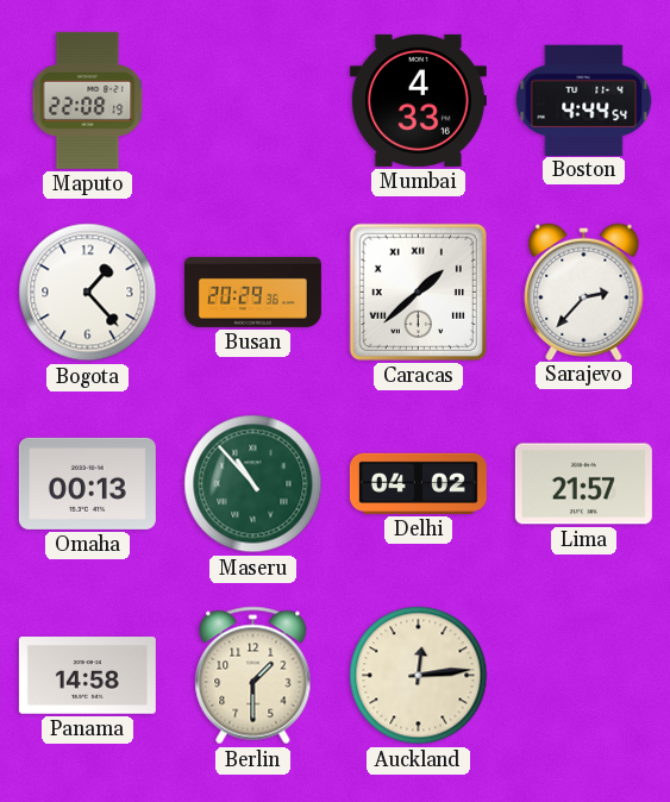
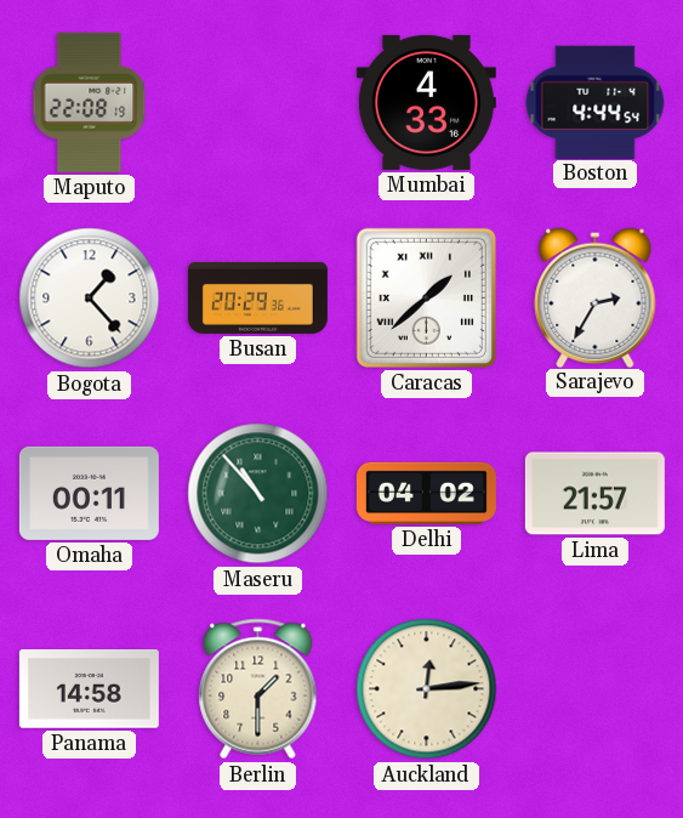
Sarajevo: 2:37 -> 2:35 (596, 297)
Omaha: 00:13 -> 00:11 (89, 493)
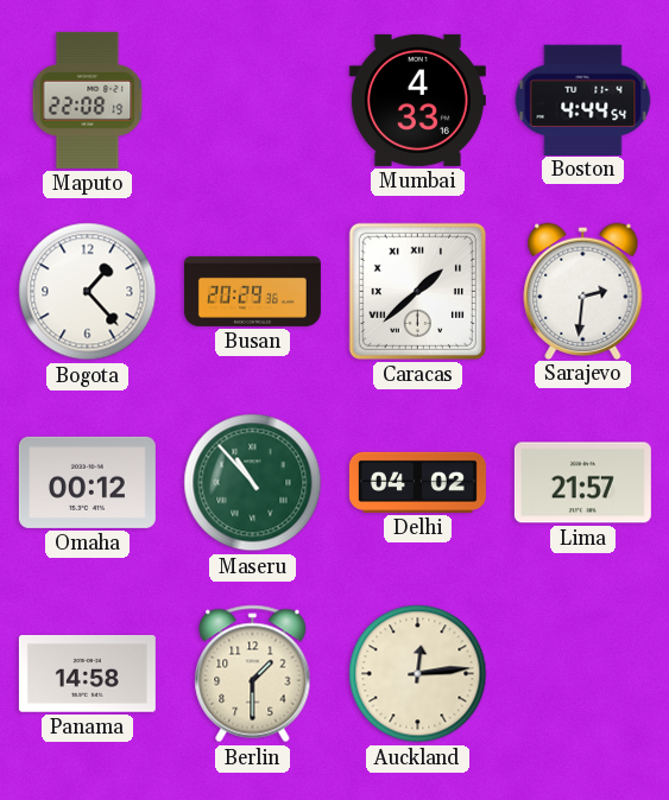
Sarajevo: 2:35 -> 2:31 (583, 291)
Omaha: 00:11 -> 00:12 (87, 482)
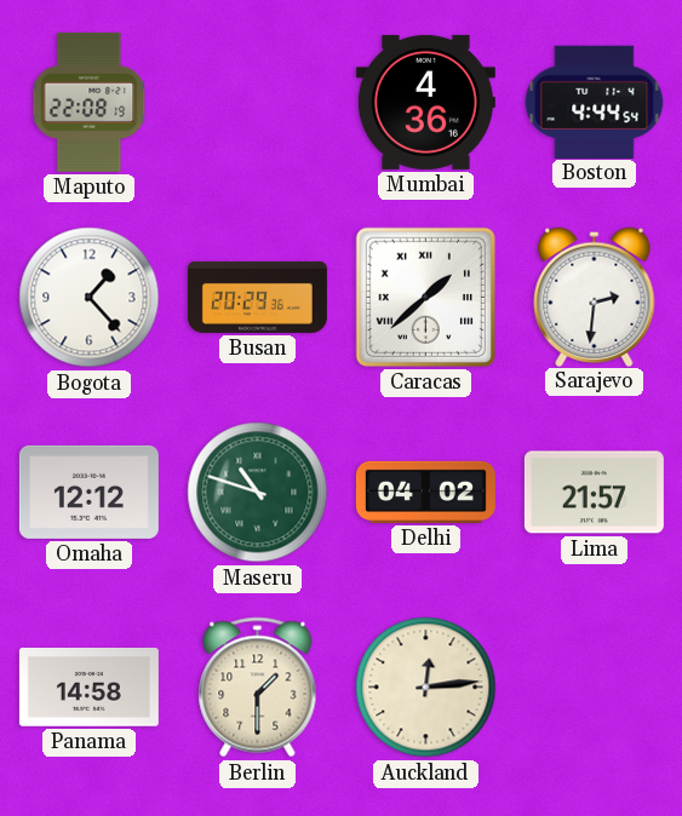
Mumbai: 4:33 -> 4:36 (425, 102)
Omaha: 00:12 -> 12:12 (88, 492)
Maseru: 10:53 -> 10:48 (258, 493)
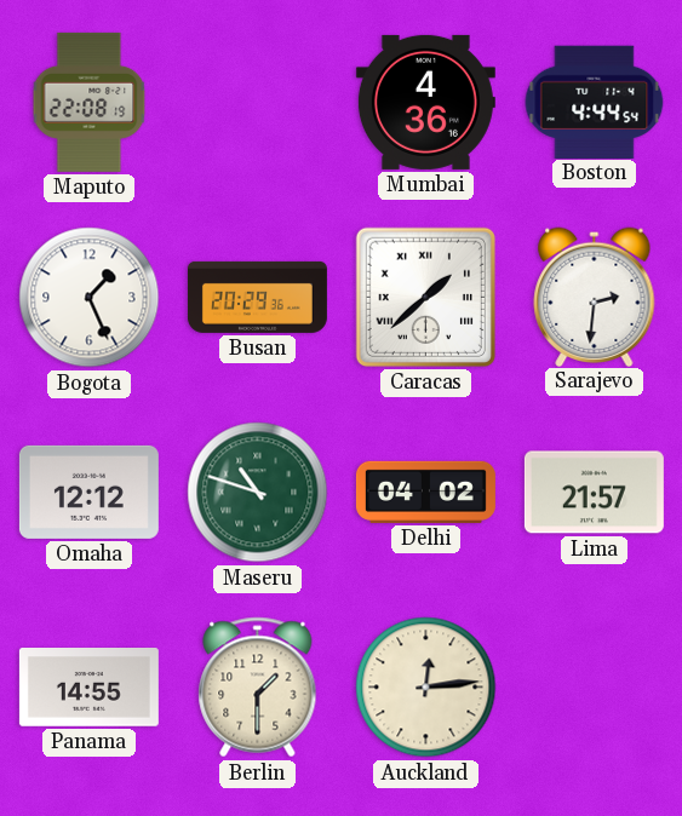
Bogota: 1:23 -> 1:26 (90, 298)
Panama: 14:58 -> 14:55 (88, 688)
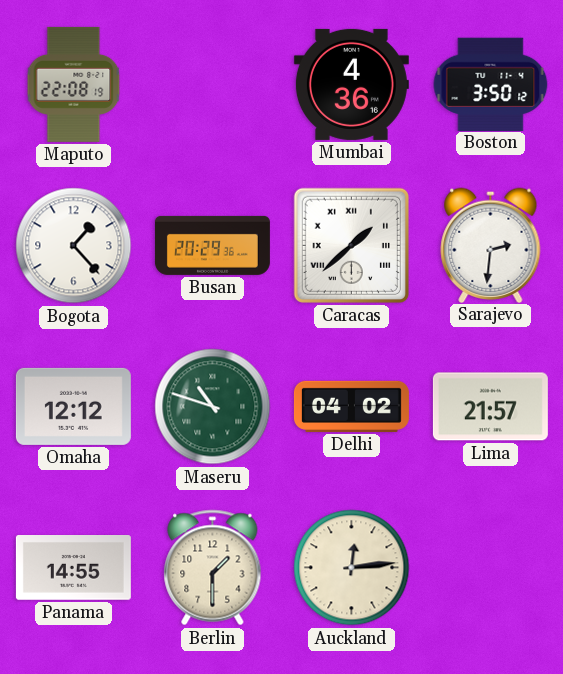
Boston: 4:44 -> 3:50 (491, 84)
Bogota: 1:26 -> 1:23 (74, 246)
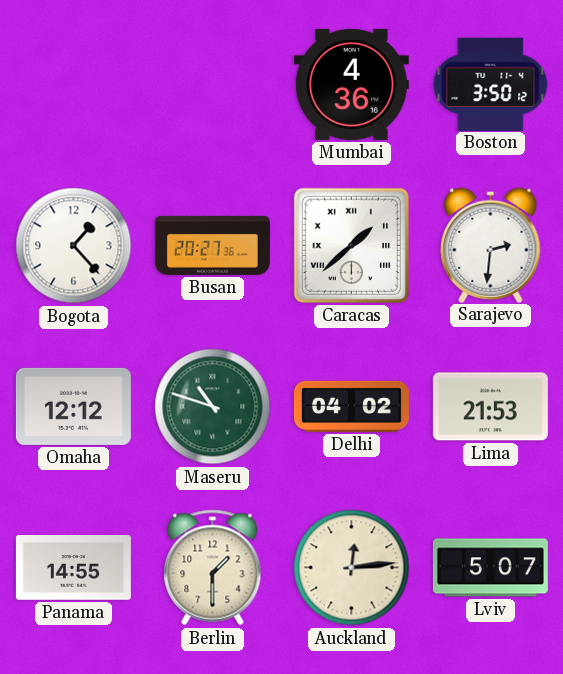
Maputo: 22:08 -> none (74, 84)
Busan: 20:29 -> 20:27 (212, 245)
Lima: 21:57 -> 21:53 (490, 407)
Lviv: none -> 5:07 (490, 568)
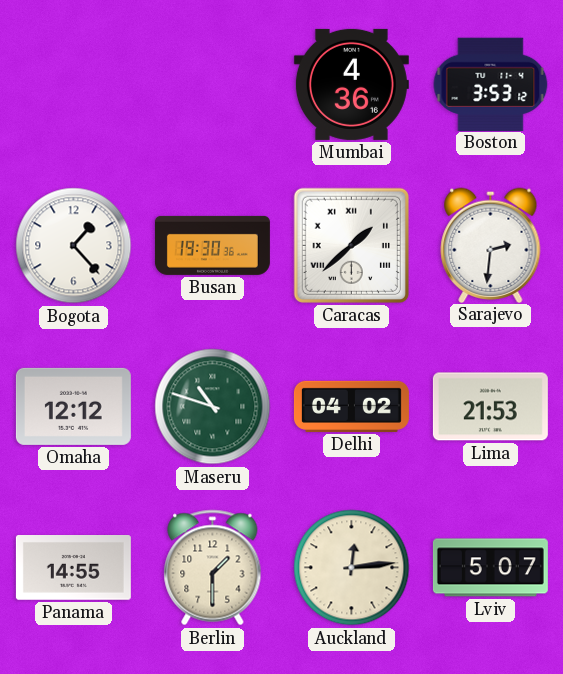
Boston: 3:50 -> 3:53 (491, 84)
Busan: 20:27 -> 19:30 (212, 245)
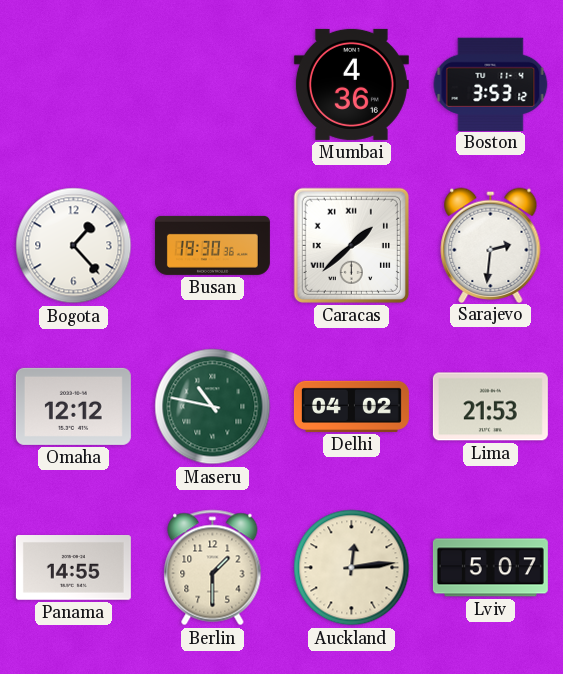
Maseru: 10:48 -> 10:47 (213, 407)
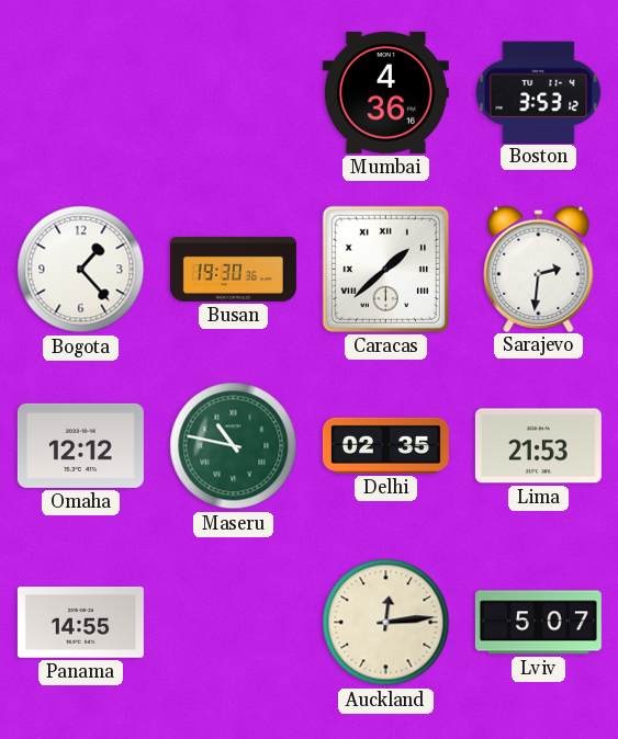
Delhi: 04:02 -> 02:35 (385, 445)
Berlin: 1:30 -> none (213, 568)
